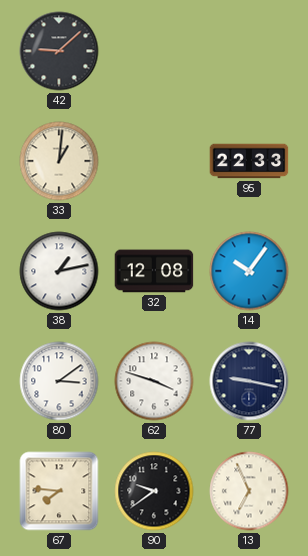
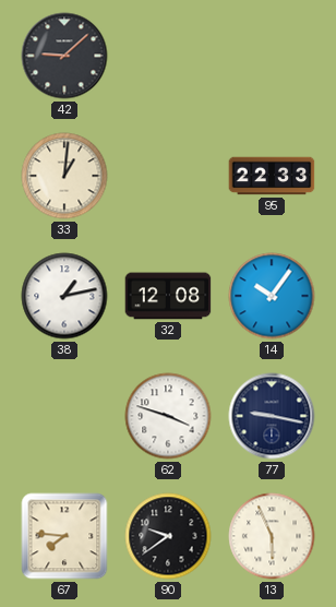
80: 3:09 -> none (59, 381)
13: 6:56 -> 5:56 (272, 536)
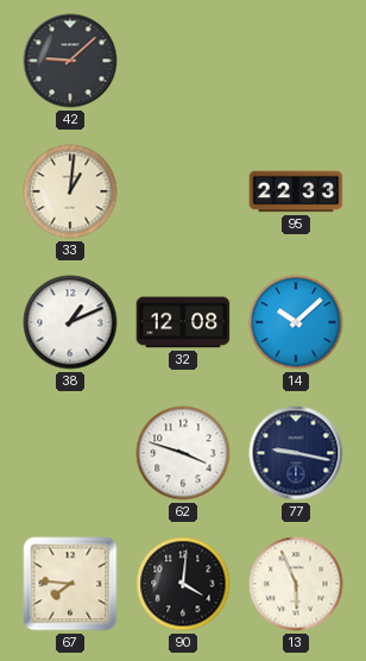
38: 1:13 -> 1:11 (70, 322)
14: 10:06 -> 10:08 (296, 322)
90: 9:39 -> 4:01 (183, 584)
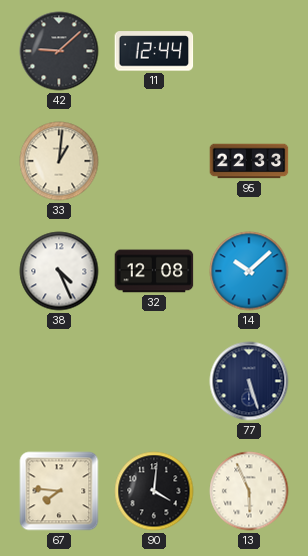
11: none -> 12:44 (154, 51)
38: 1:11 -> 4:26 (59, 271)
62: 3:48 -> none (183, 453)
77: 9:17 -> 5:27 (249, 381)
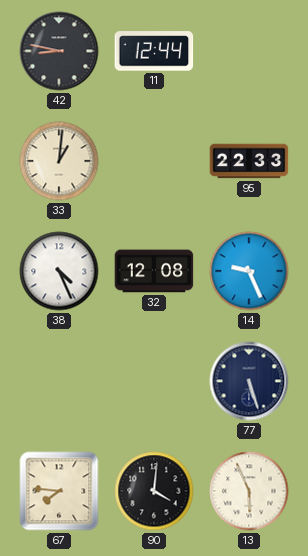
42: 9:08 -> 8:47 (59, 51)
14: 10:08 -> 9:26 (249, 271)
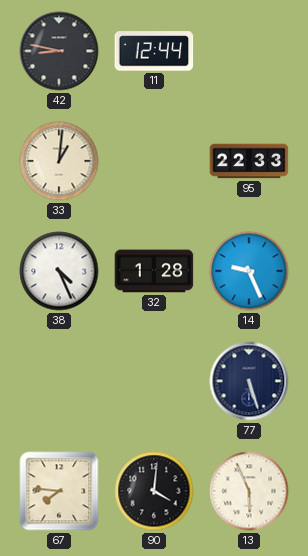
32: 12:08 -> 1:28 (154, 271)
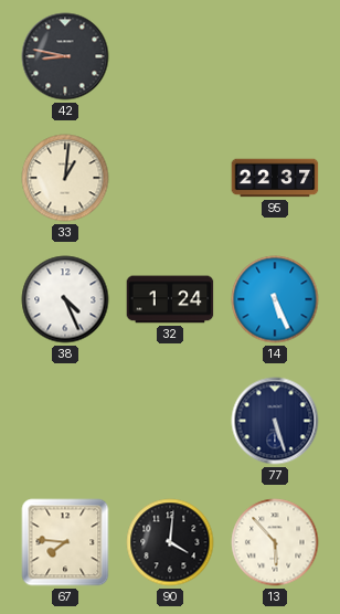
11: 12:44 -> none (154, 51)
95: 22:33 -> 22:37 (275, 178)
32: 1:28 -> 1:24 (170, 299)
14: 9:26 -> 5:26 (275, 299)
13: 5:56 -> 5:53 (275, 542)
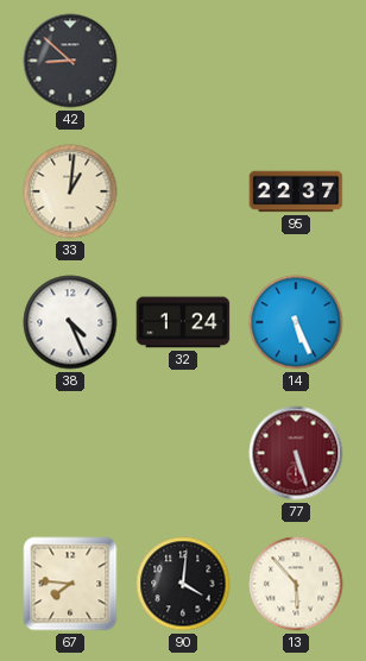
42: 8:47 -> 8:52 (70, 61)
77 dial: navy -> burgundy (296, 453)
